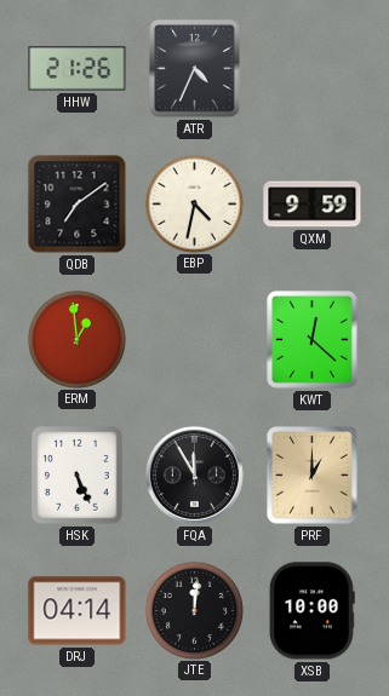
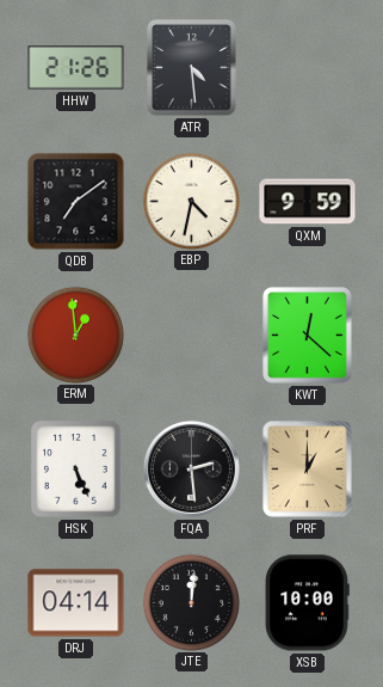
ATR: 4:34 -> 4:29 (192, 68)
FQA: 11:55 -> 2:29 (191, 468)
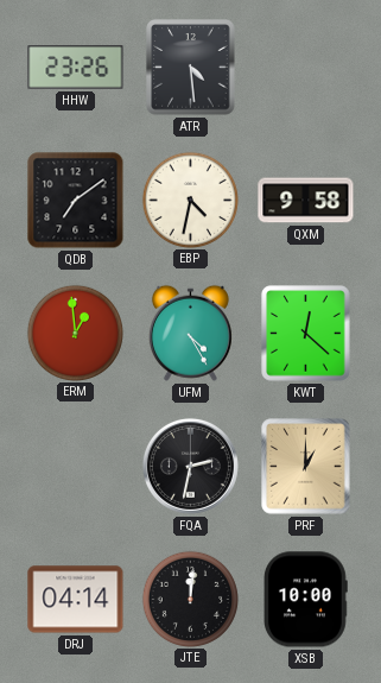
HHW: 21:26 -> 23:26 (76, 68)
QXM: 9:59 -> 9:58 (306, 201)
UFM: none -> 4:25 (190, 333)
HSK: 5:26 -> none (76, 470)
FQA: 2:29 -> 2:32 (190, 466)
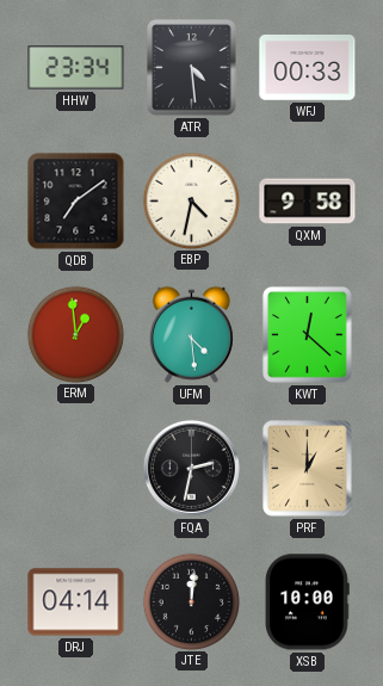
HHW: 23:26 -> 23:34 (76, 68)
WFJ: none -> 00:33 (308, 68)
UFM: 4:25 -> 4:29 (191, 334)
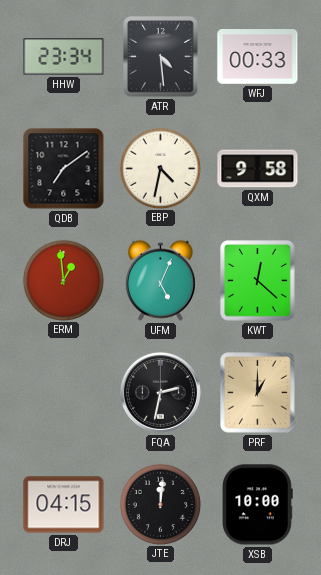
UFM: 4:29 -> 5:04 (160, 280)
DRJ: 04:14 -> 04:15 (64, 505)
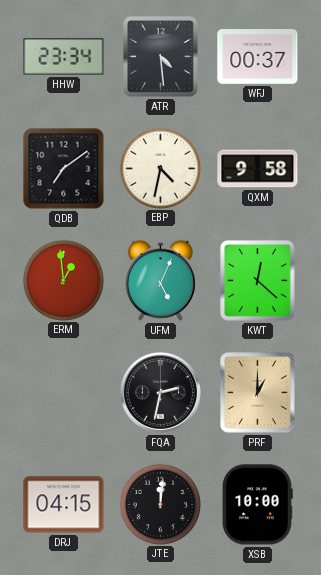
WFJ: 00:33 -> 00:37 (258, 57)
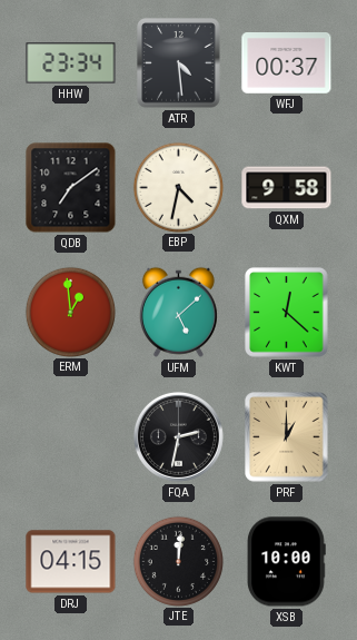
UFM: 5:04 -> 5:08 (178, 312)
